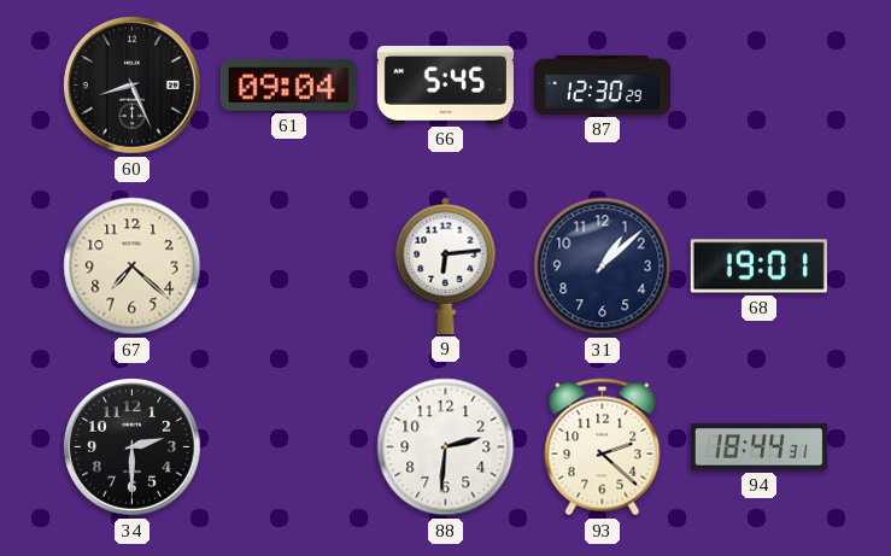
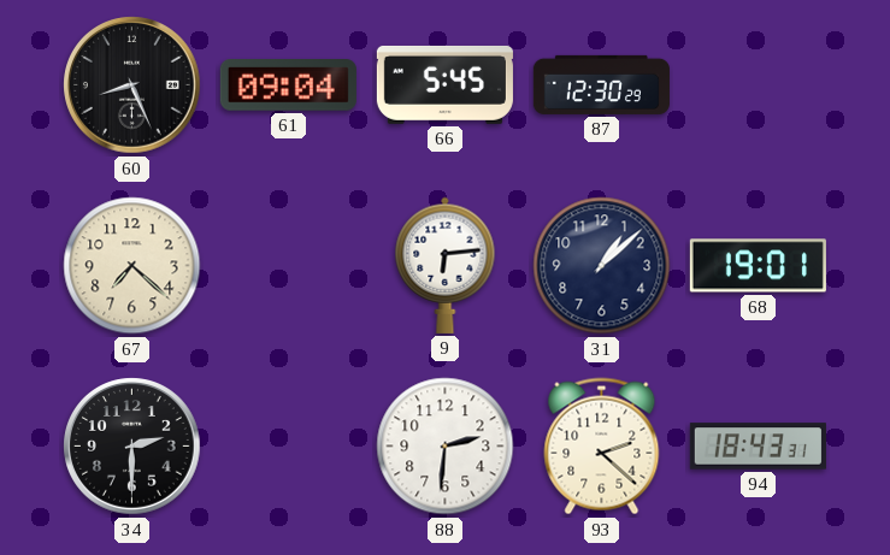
94: 18:44 -> 18:43 (758, 447)
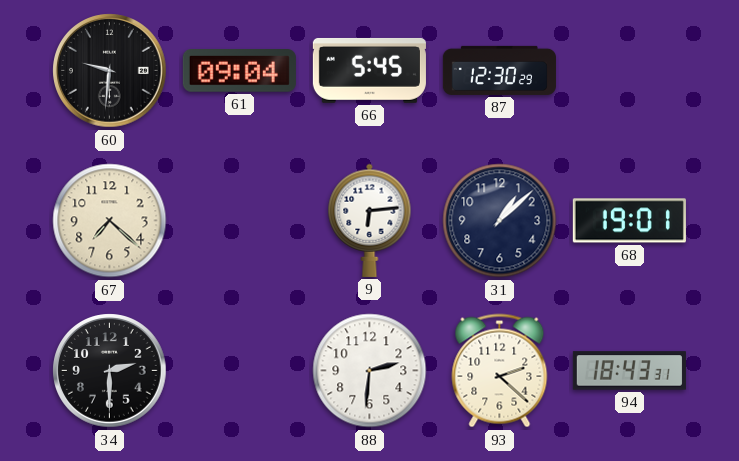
60: 8:26 -> 9:31 (110, 71)
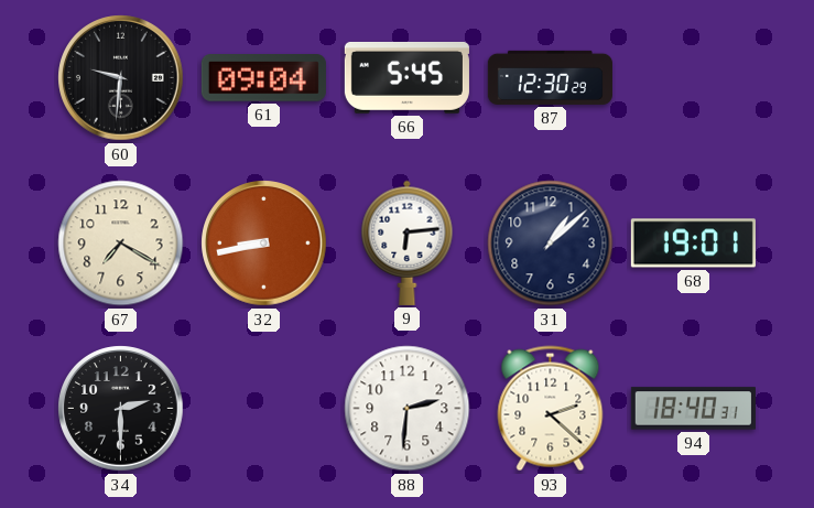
67: 7:22 -> 7:20 (121, 244)
32: none -> 8:43 (264, 244)
94: 18:43 -> 18:40 (693, 409)
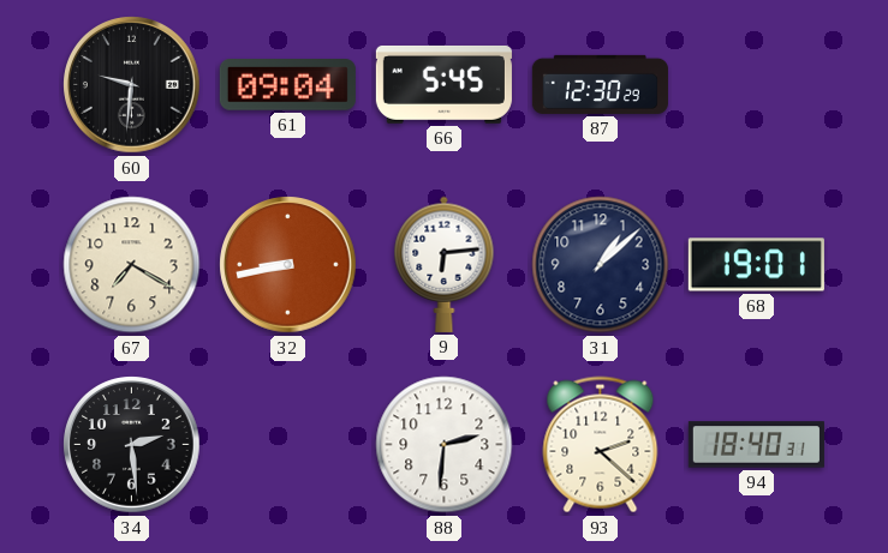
34: 2:30 -> 2:29 (132, 445)
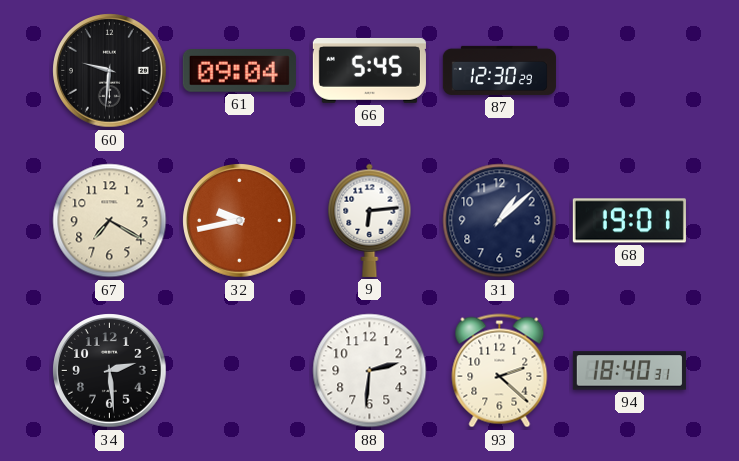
32: 8:43 -> 9:43 (240, 221)
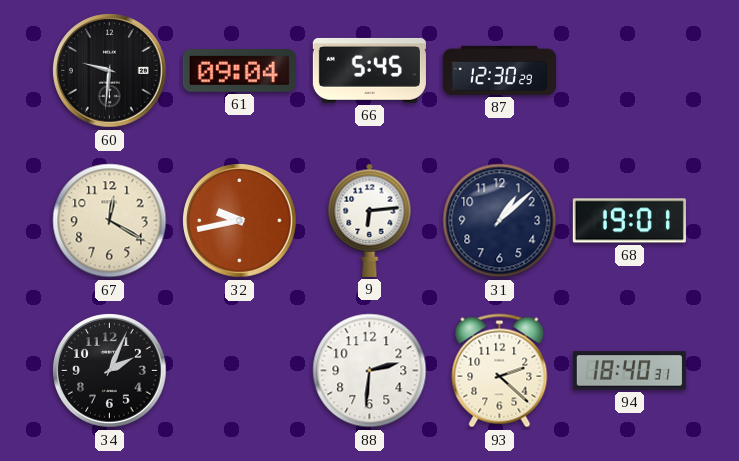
67: 7:20 -> 12:20 (110, 221)
34: 2:29 -> 2:04 (110, 371)
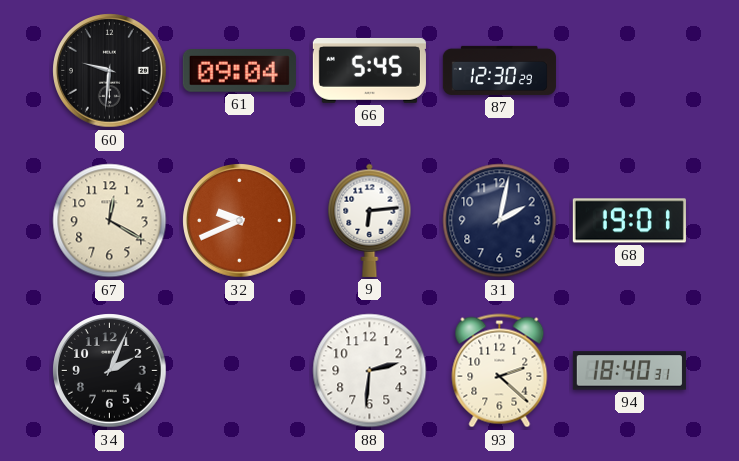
32: 9:43 -> 9:41 (240, 221)
31: 1:08 -> 2:02 (500, 221)
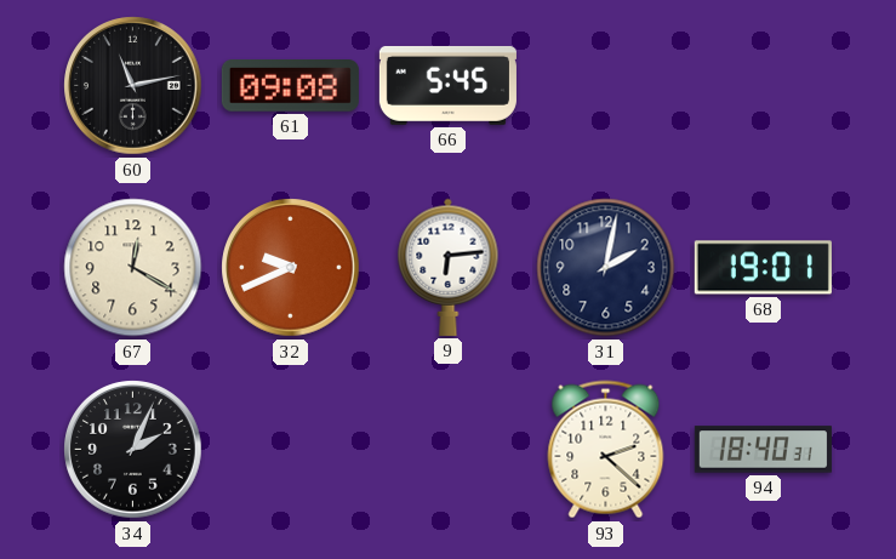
60: 9:31 -> 11:13 (133, 86)
61: 09:04 -> 09:08 (290, 86)
87: 12:30 -> none (499, 70)
88: 2:31 -> none (370, 371)
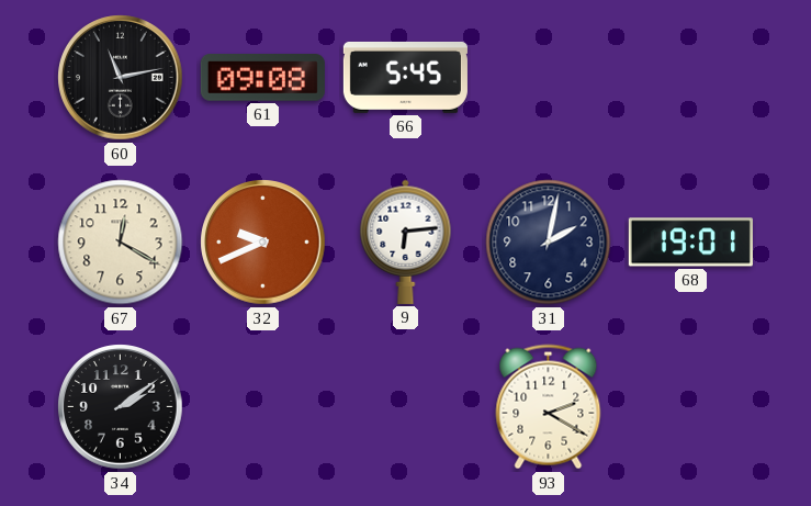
34: 2:04 -> 2:09 (121, 407)
93: 2:22 -> 2:20 (549, 407)
94: 18:40 -> none (763, 450)
